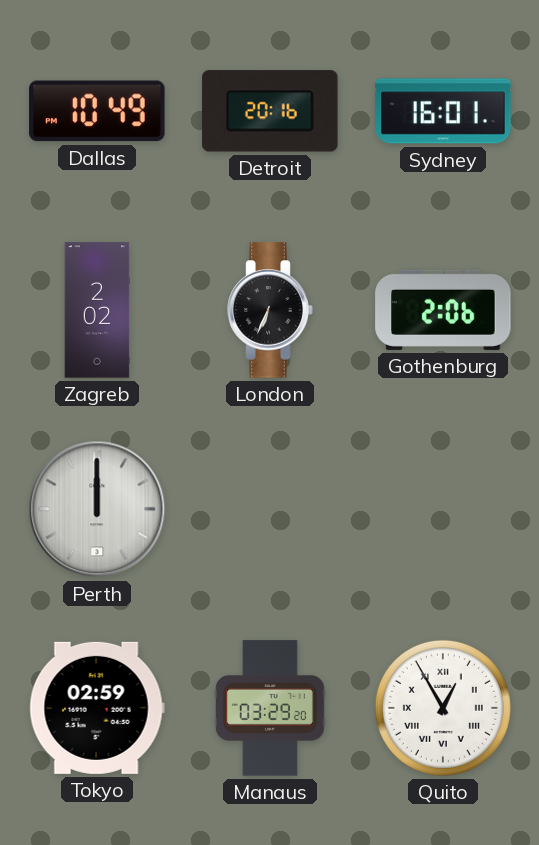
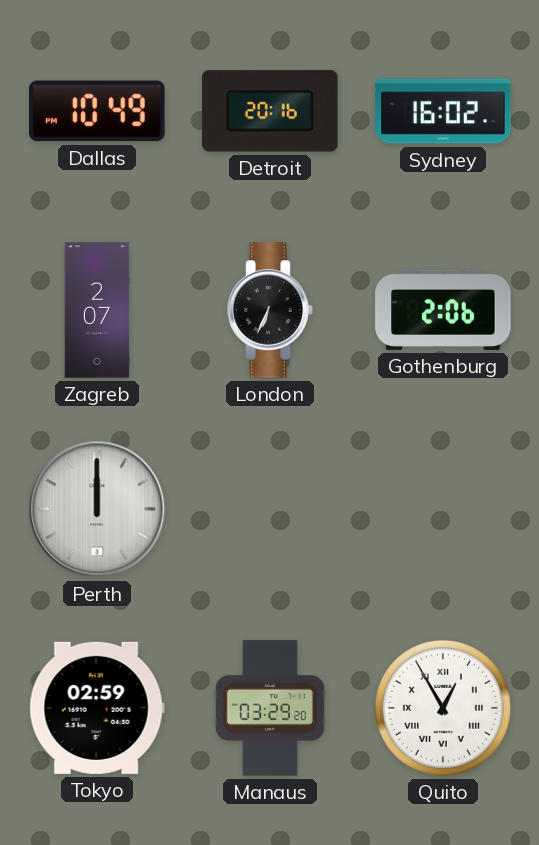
Sydney: 16:01 -> 16:02 (443, 111)
Zagreb: 2:02 -> 2:07 (97, 310)
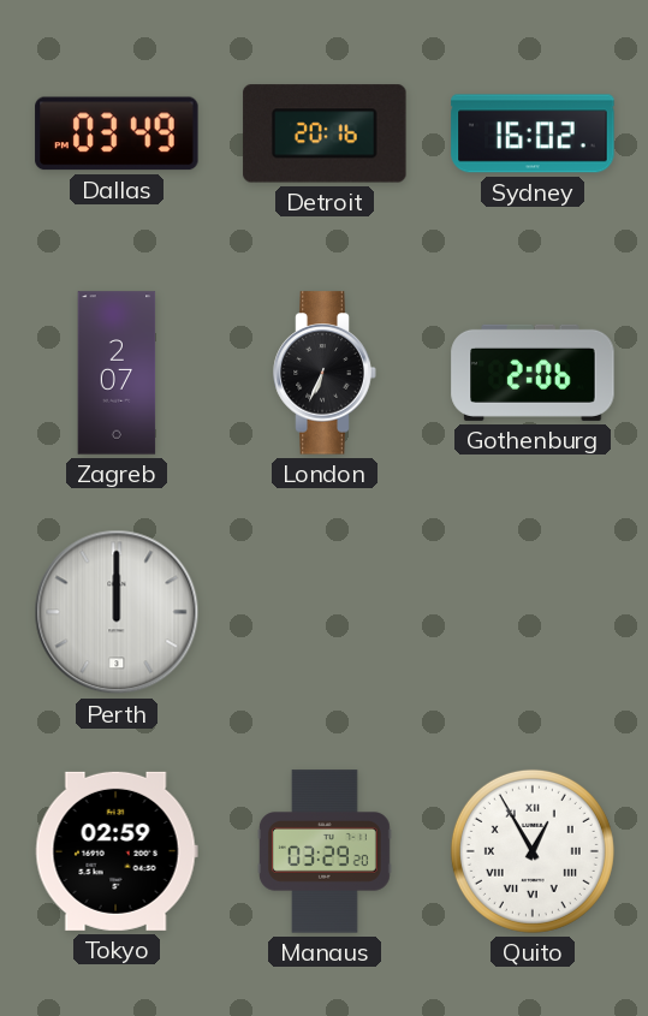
Dallas: 10:49 -> 03:49 (117, 133)
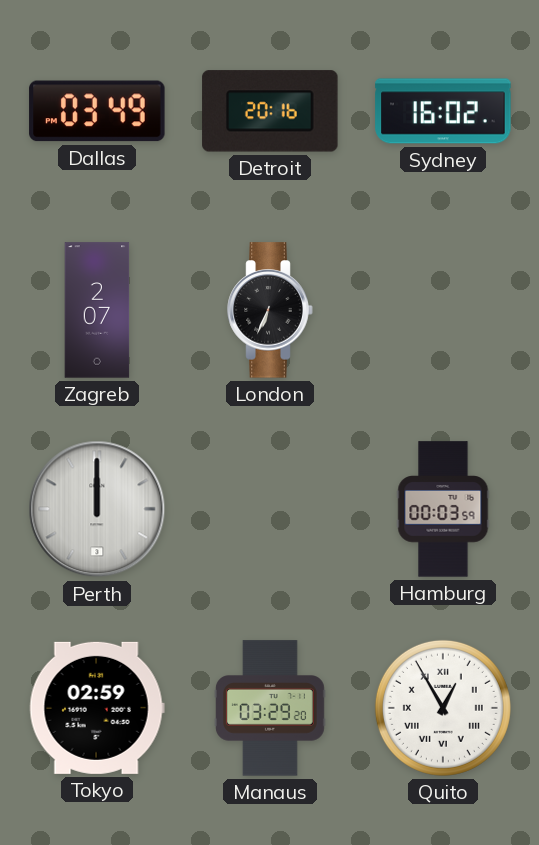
Gothenburg: 2:06 -> none (533, 373)
Hamburg: none -> 00:03 (443, 509)
